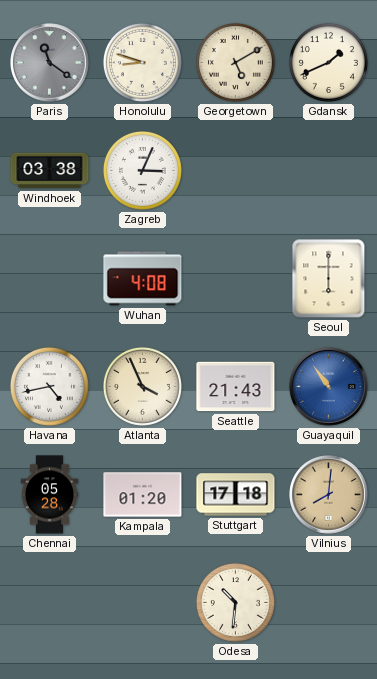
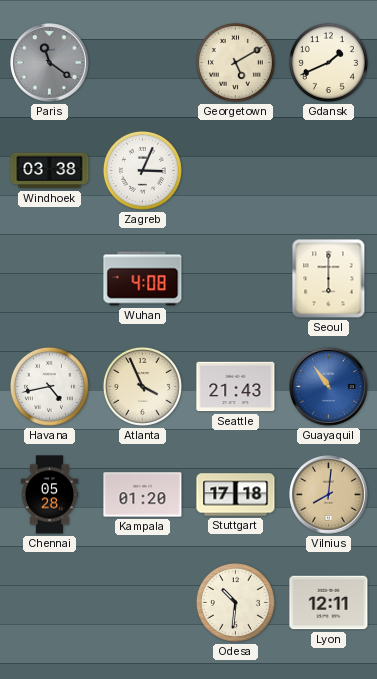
Honolulu: 8:48 -> none (142, 62)
Lyon: none -> 12:11 (329, 603)
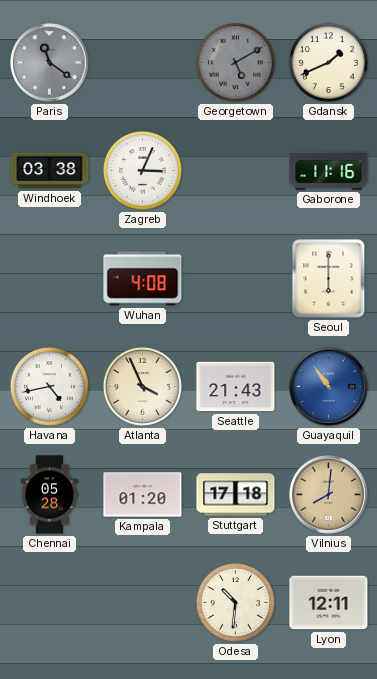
Georgetown dial: cream -> grey (235, 62)
Gaborone: none -> 11:16 (329, 171)
